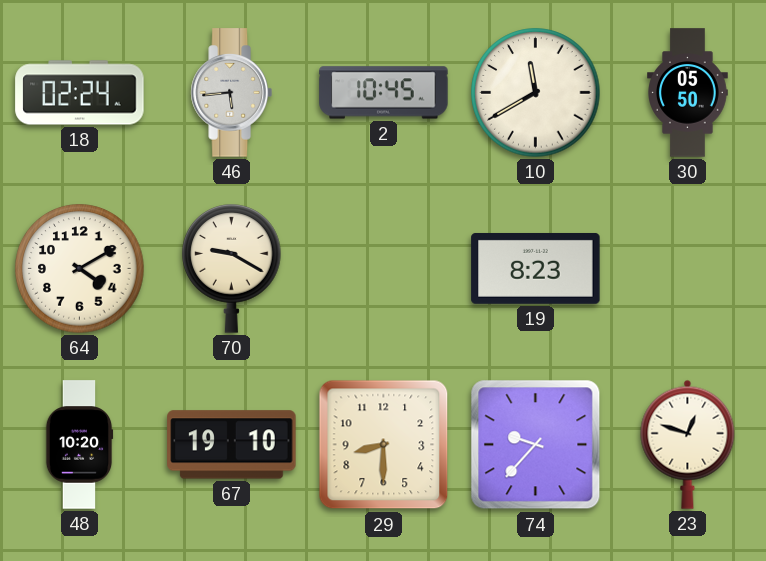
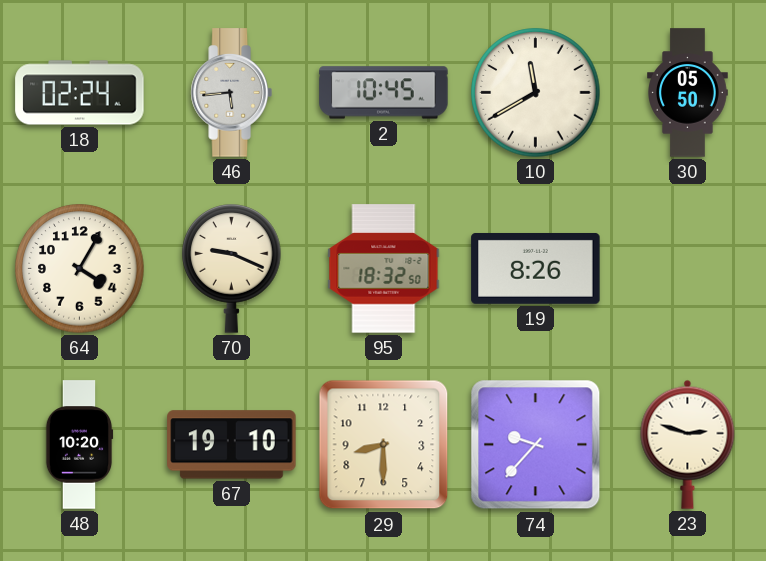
64: 4:10 -> 4:05 (80, 269)
70: 9:20 -> 9:19 (232, 269)
95: none -> 18:32 (384, 269)
19: 8:23 -> 8:26 (536, 268)
23: 12:48 -> 2:48 (688, 444)
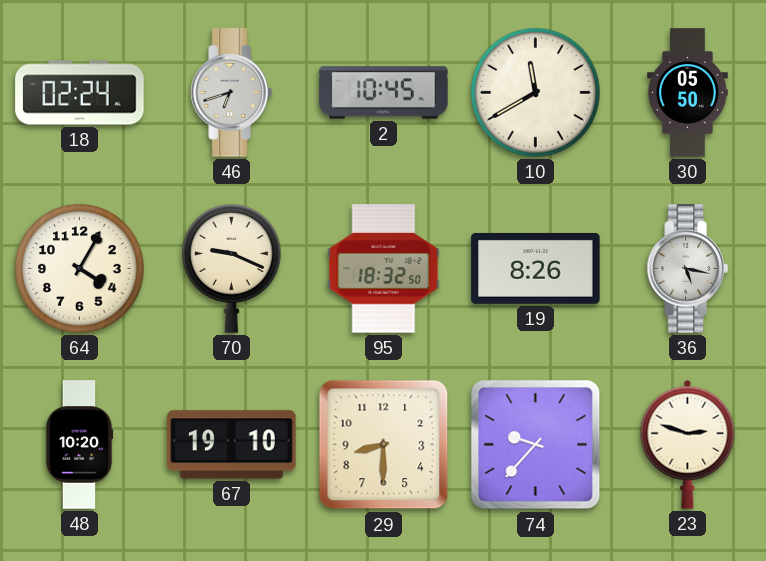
46: 5:44 -> 6:42 (231, 93)
36: none -> 5:17 (687, 269)
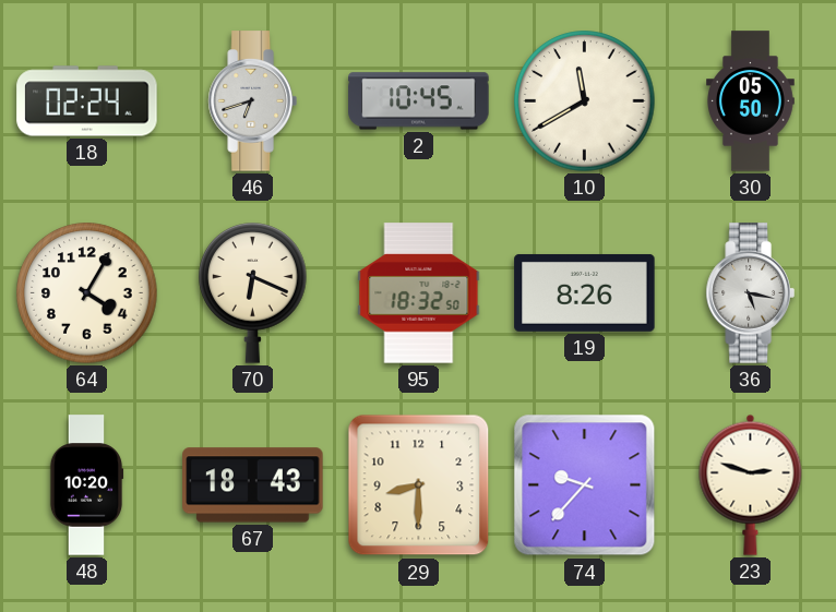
70: 9:19 -> 6:19 (253, 293)
67: 19:10 -> 18:43 (253, 485)
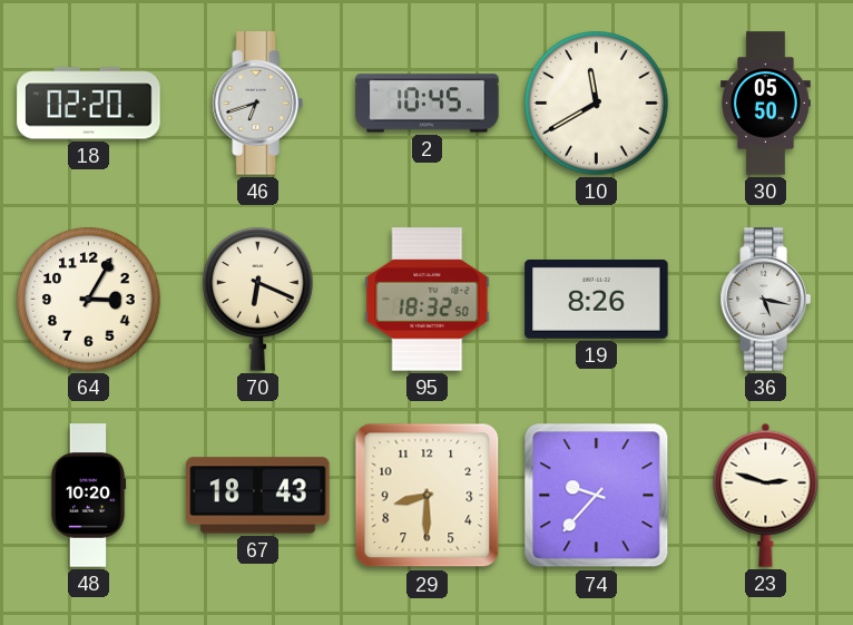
18: 02:24 -> 02:20 (89, 104)
64: 4:05 -> 3:05 (89, 300)
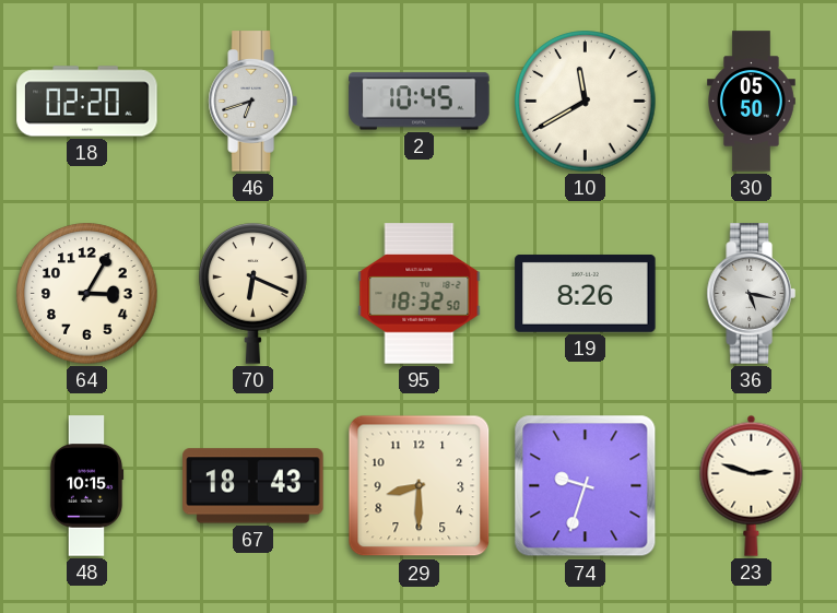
48: 10:20 -> 10:15 (86, 486)
74: 9:37 -> 9:33 (586, 486)
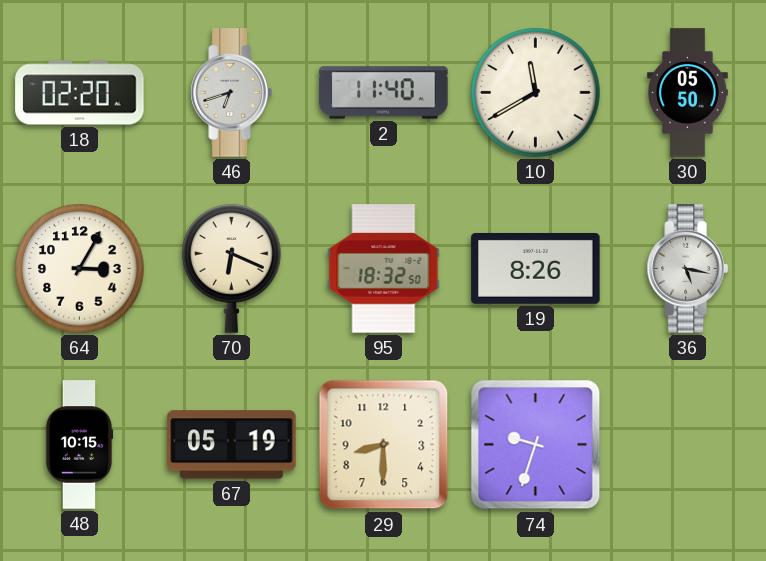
2: 10:45 -> 11:40 (384, 93)
67: 18:43 -> 05:19 (232, 445)
23: 2:48 -> none (752, 485)
